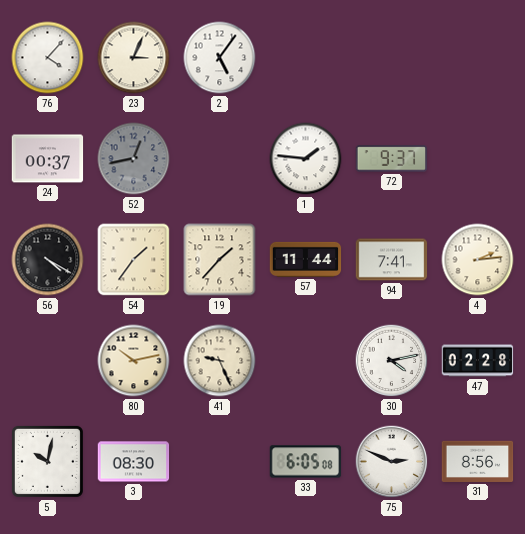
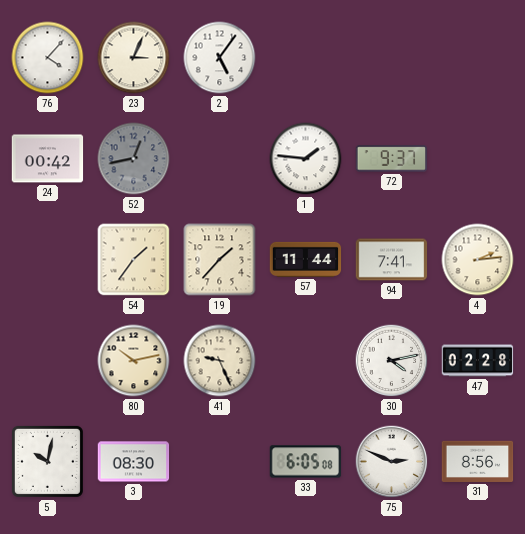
24: 00:37 -> 00:42 (48, 159)
56: 4:20 -> none (48, 260)
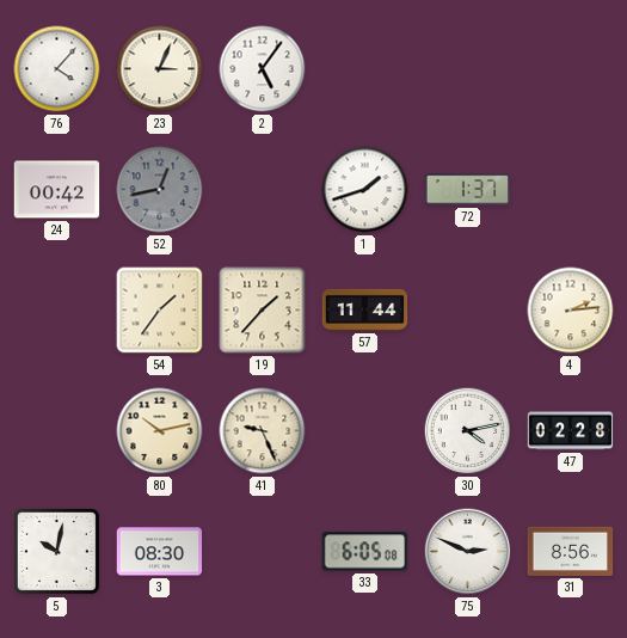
1: 1:46 -> 1:42 (365, 190)
72: 9:37 -> 1:37 (468, 190)
94: 7:41 -> none (392, 260)
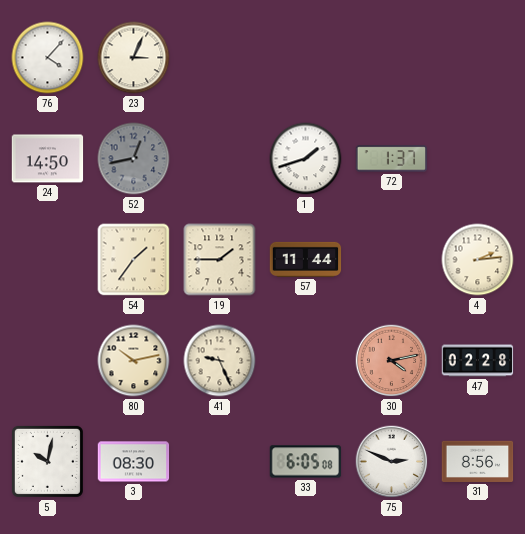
2: 5:06 -> none (263, 69)
24: 00:42 -> 14:50 (48, 159)
19: 1:37 -> 1:45 (220, 260)
30 dial: white -> salmon (392, 361)
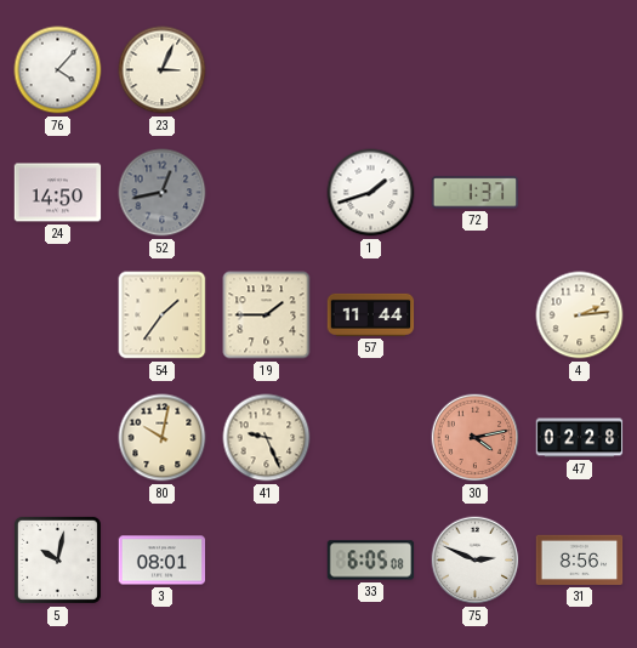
80: 10:13 -> 10:02 (163, 438)
3: 08:30 -> 08:01 (163, 561)
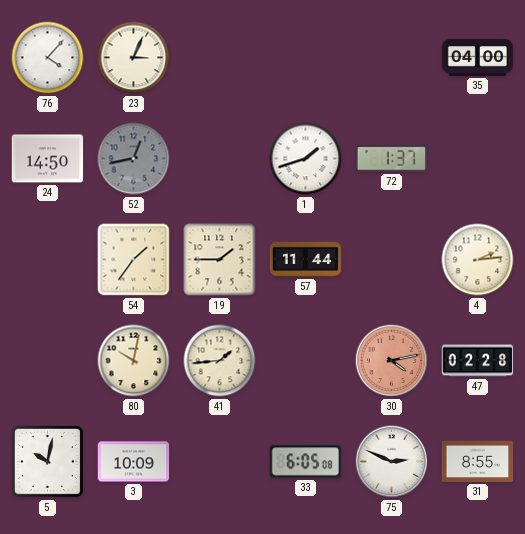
35: none -> 04:00 (478, 58)
41: 9:26 -> 1:44 (220, 361)
3: 08:01 -> 10:09 (134, 462)
31: 8:56 -> 8:55 (478, 461)
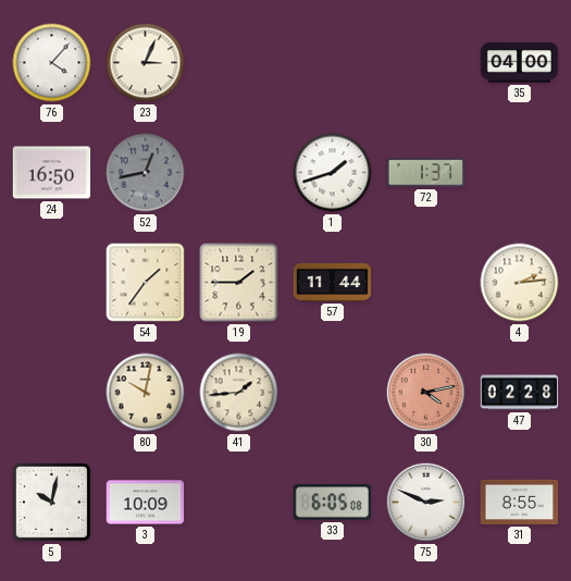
24: 14:50 -> 16:50 (52, 173)
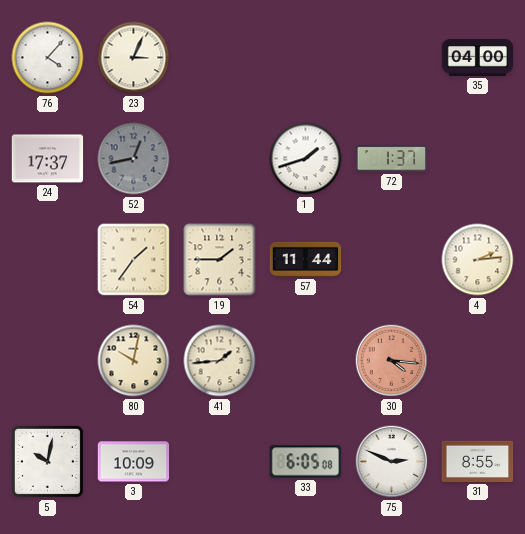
24: 16:50 -> 17:37 (48, 159)
30: 4:13 -> 4:16 (392, 361)
47: 02:28 -> none (520, 393)
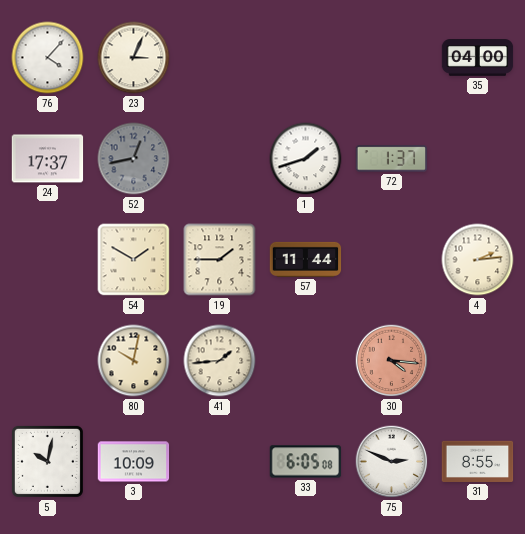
54: 1:36 -> 1:50 (134, 260)
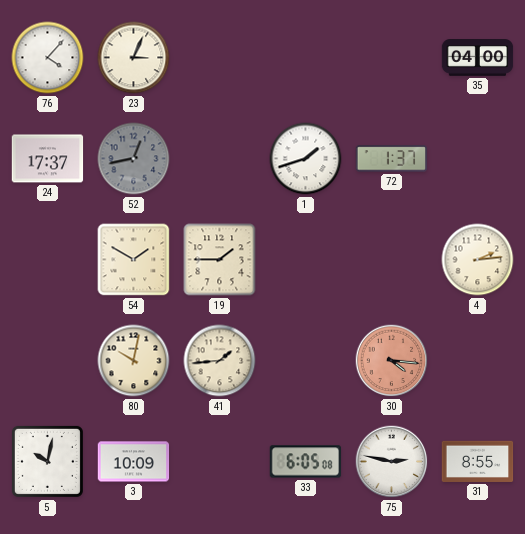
57: 11:44 -> none (306, 259)
75: 2:49 -> 2:47 (392, 462)
